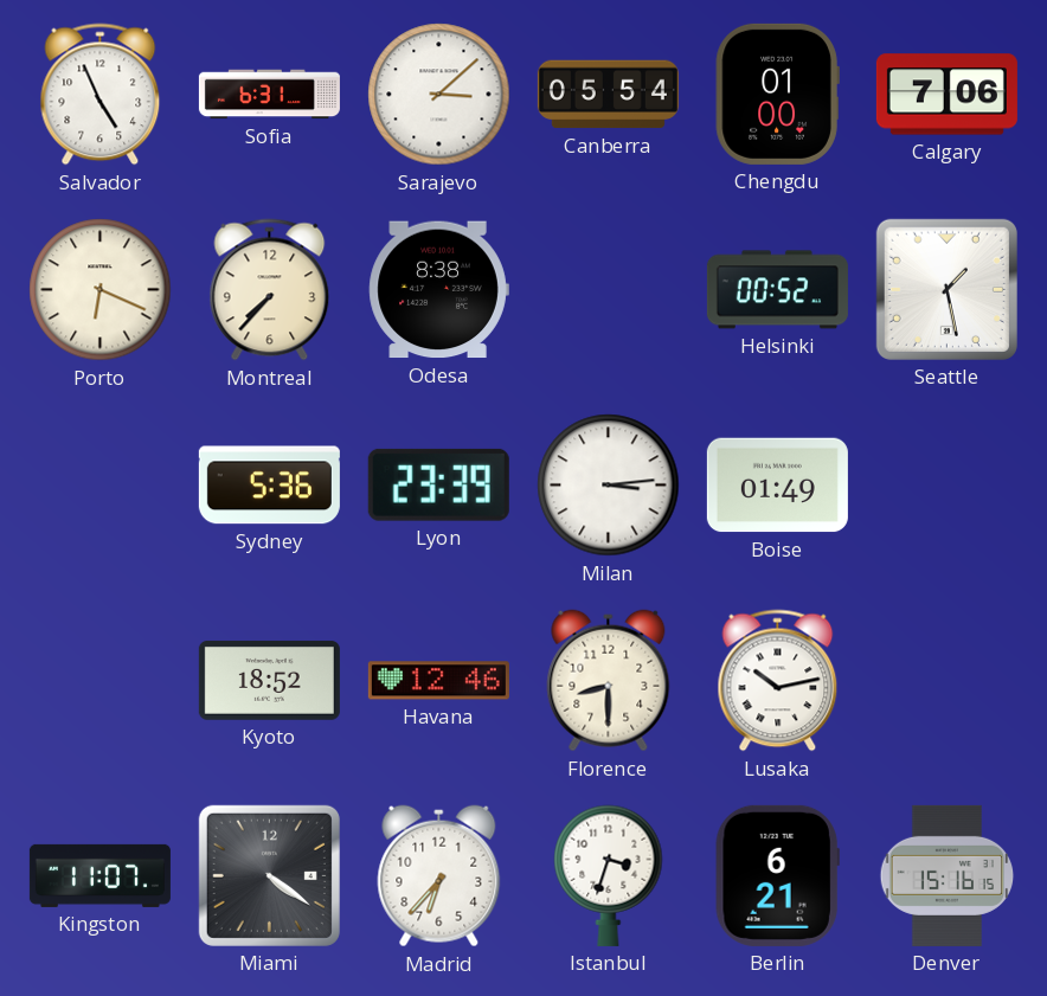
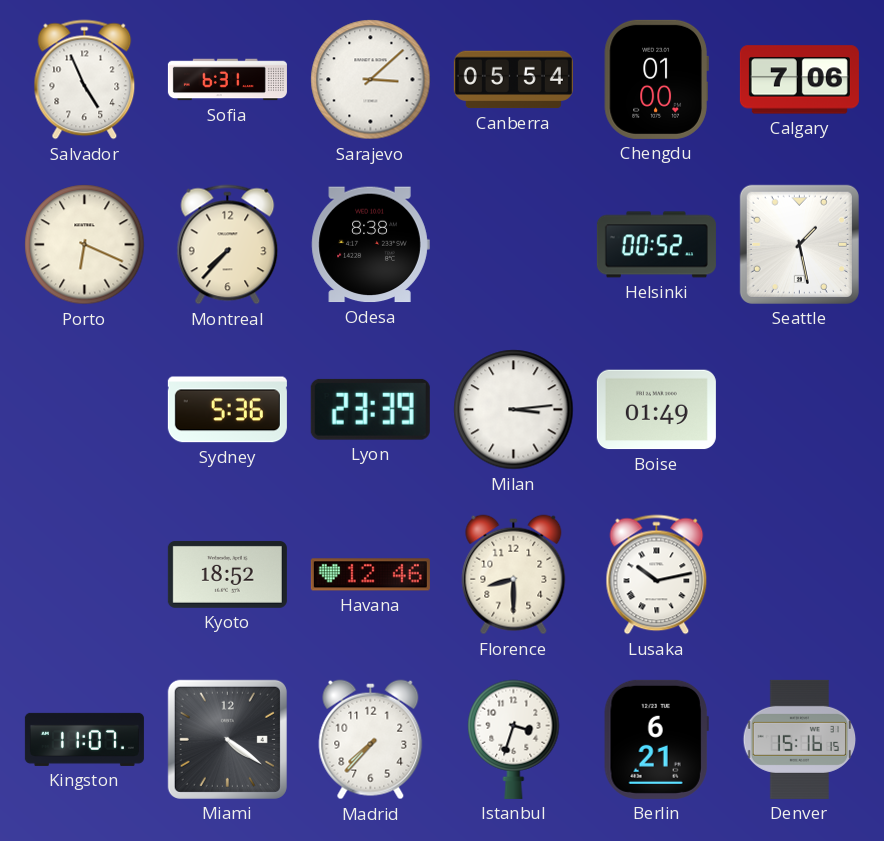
Madrid: 6:37 -> 7:37 (371, 740)
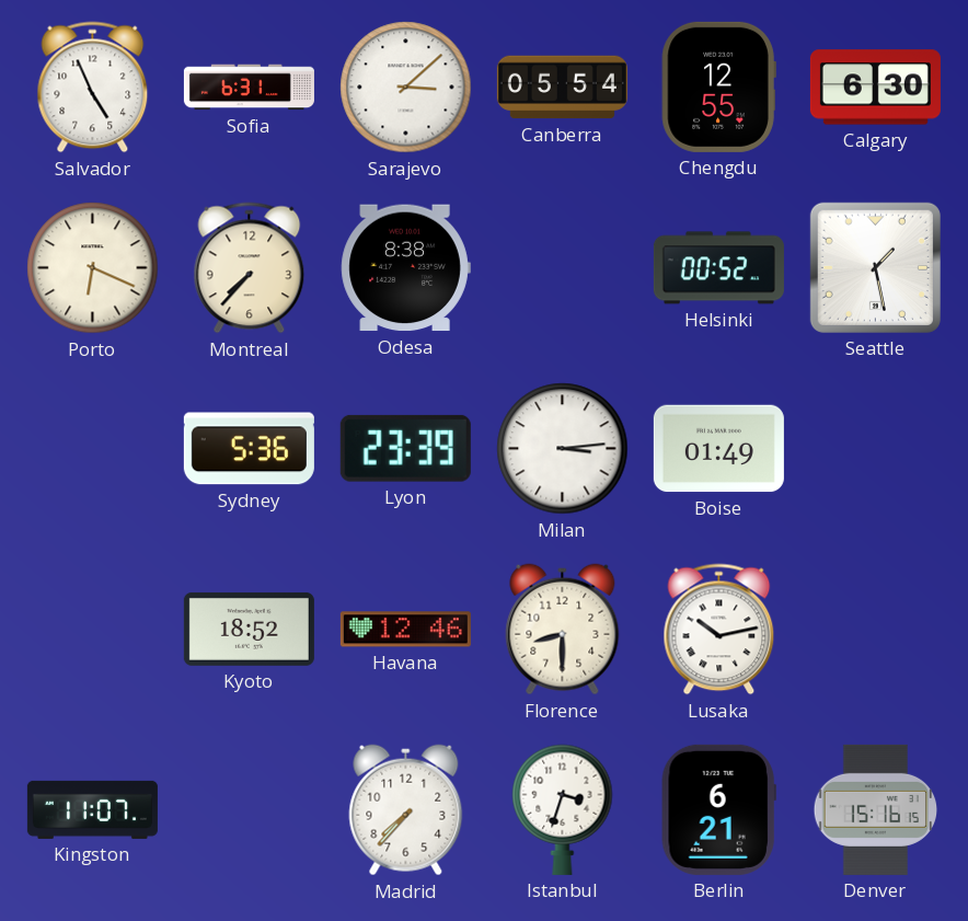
Chengdu: 01:00 -> 12:55 (718, 87)
Calgary: 7:06 -> 6:30 (875, 88)
Miami: 4:21 -> none (227, 739)
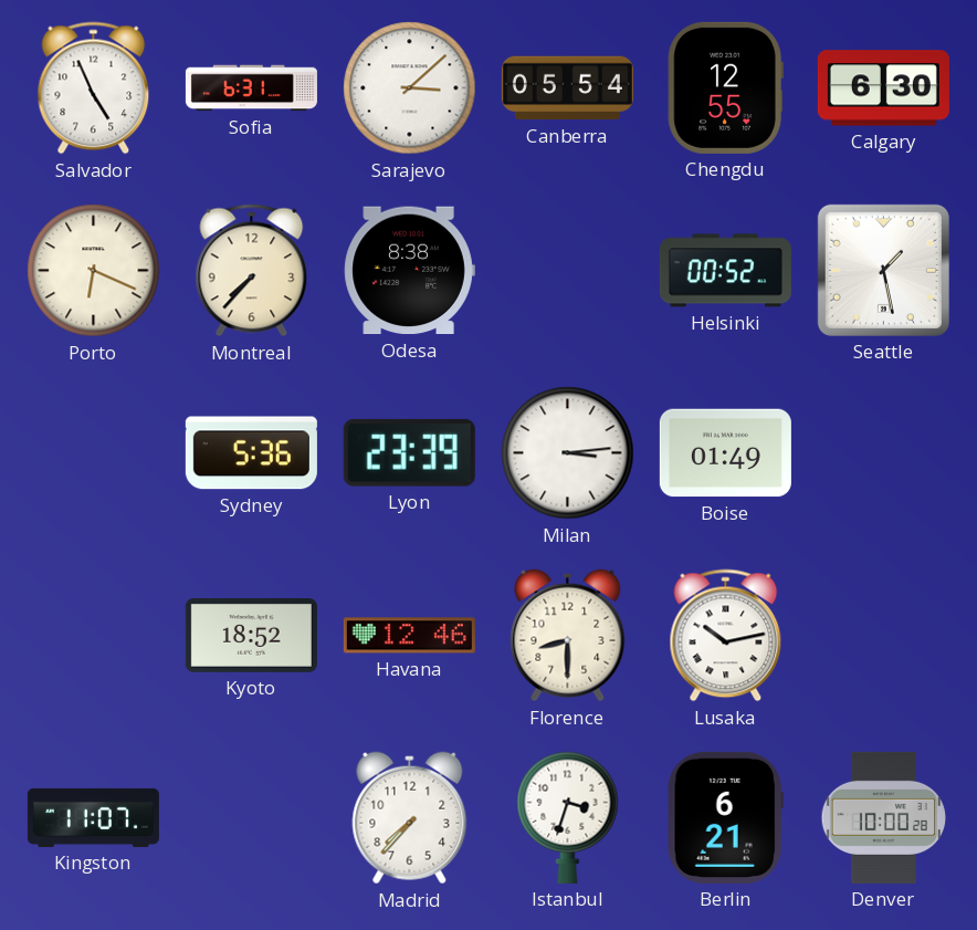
Denver: 15:16 -> 10:00 (884, 817)
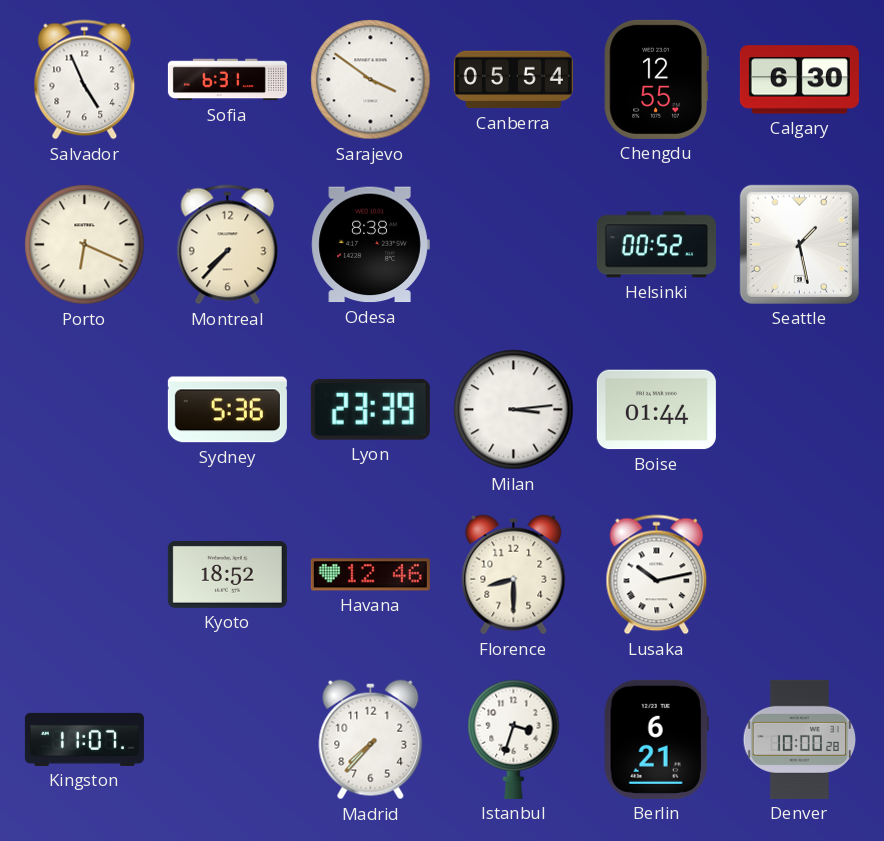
Sarajevo: 3:08 -> 3:51 (371, 80)
Boise: 01:49 -> 01:44 (656, 410)
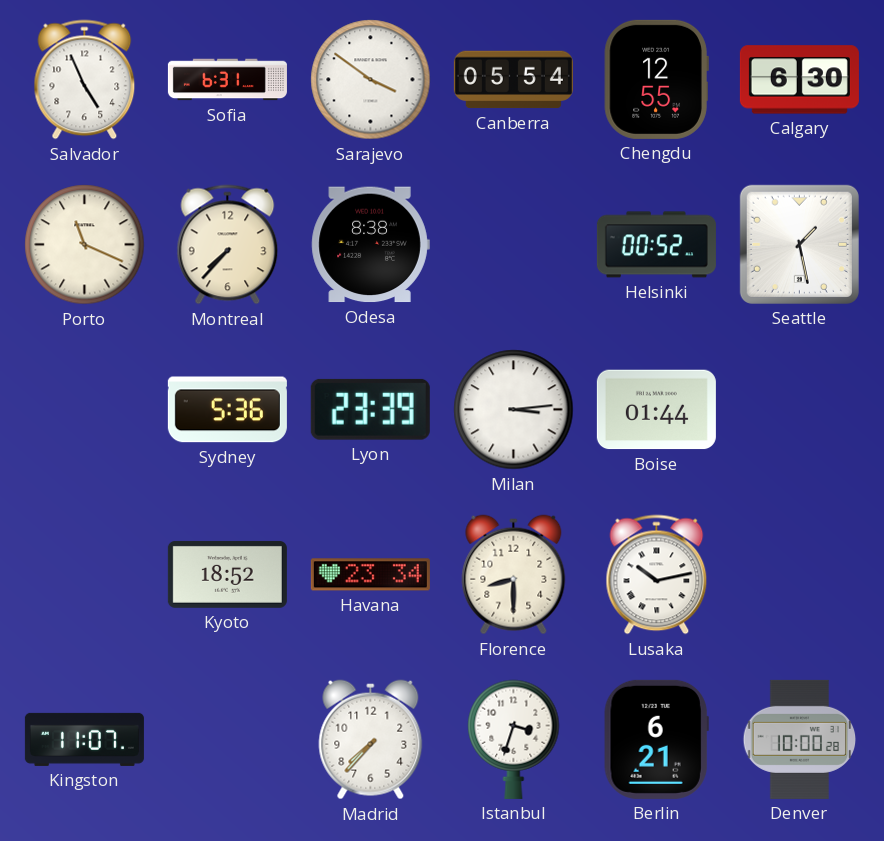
Porto: 6:19 -> 11:19 (85, 245)
Havana: 12:46 -> 23:34 (370, 575)
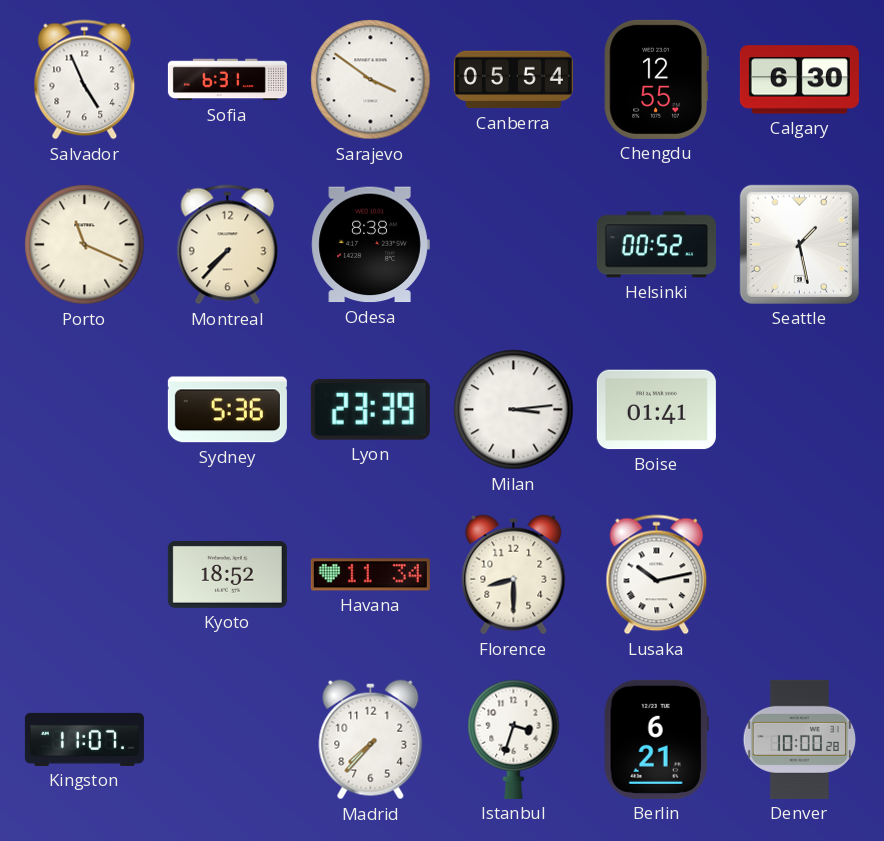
Boise: 01:44 -> 01:41 (656, 410)
Havana: 23:34 -> 11:34 (370, 575)
